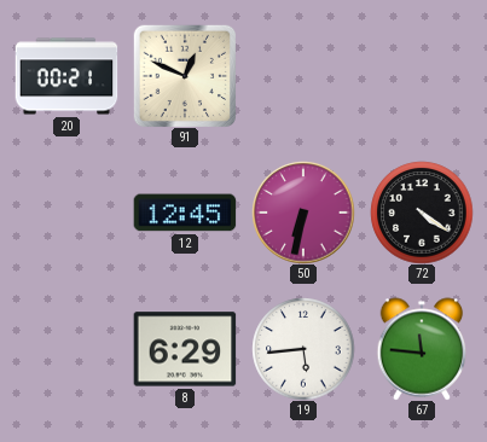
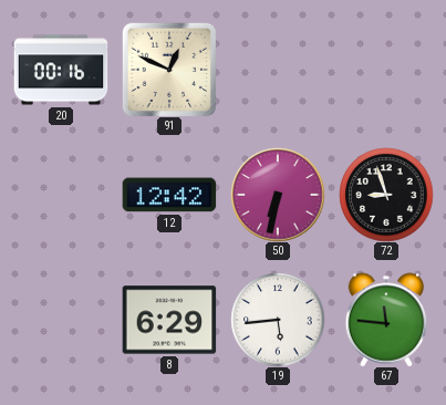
20: 00:21 -> 00:16 (61, 70)
12: 12:45 -> 12:42 (169, 195)
72: 4:21 -> 8:57 (386, 195)
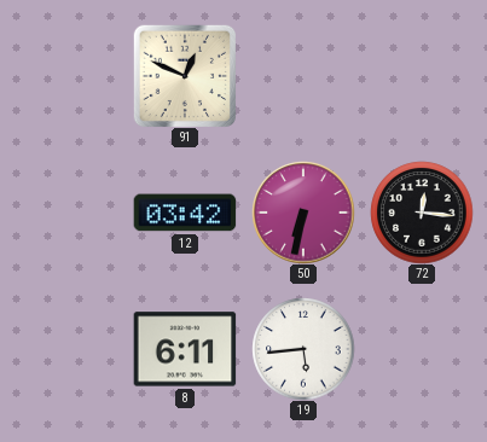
20: 00:16 -> none (61, 70)
12: 12:42 -> 03:42 (185, 213)
72: 8:57 -> 12:16 (422, 213)
8: 6:29 -> 6:11 (185, 349)
67: 11:46 -> none (386, 320)
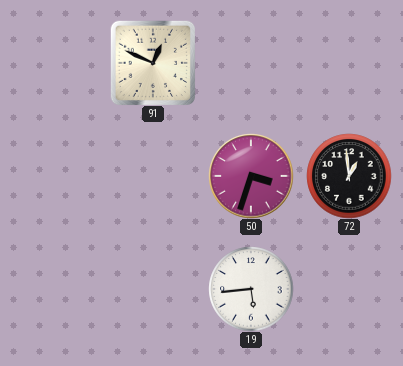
12: 03:42 -> none (185, 213)
50: 6:32 -> 3:33 (251, 176)
72: 12:16 -> 12:59 (349, 176)
8: 6:11 -> none (185, 349)
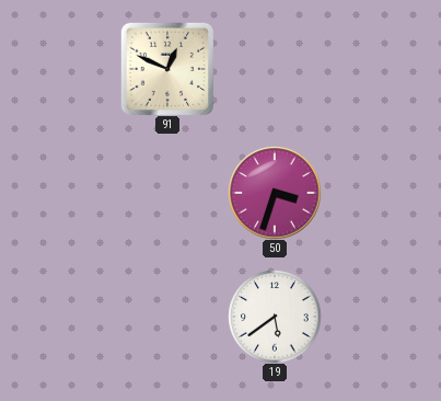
72: 12:59 -> none (349, 176)
19: 5:44 -> 5:39 (275, 317)
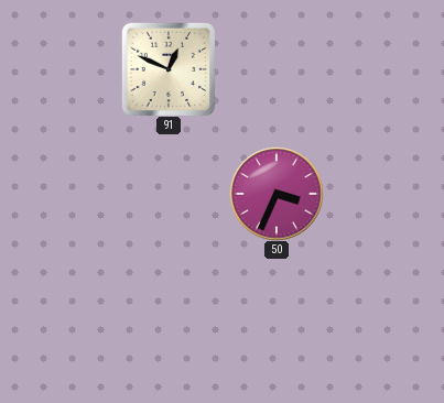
50: 3:33 -> 3:34 (277, 194)
19: 5:39 -> none (275, 317)
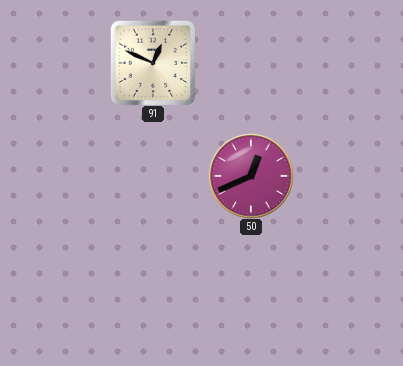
50: 3:34 -> 12:41 (251, 176)
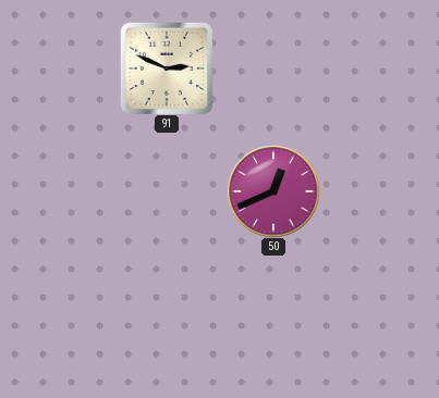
91: 12:49 -> 2:49 (167, 69)
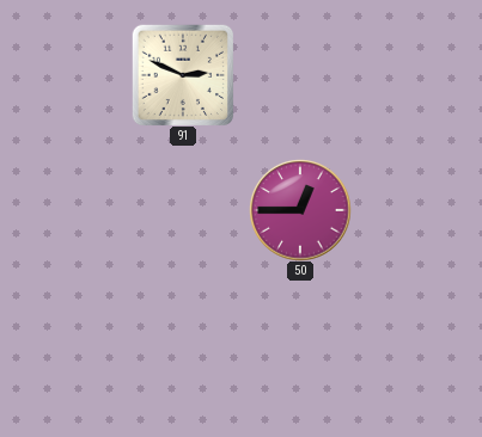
50: 12:41 -> 12:45 (300, 210)
